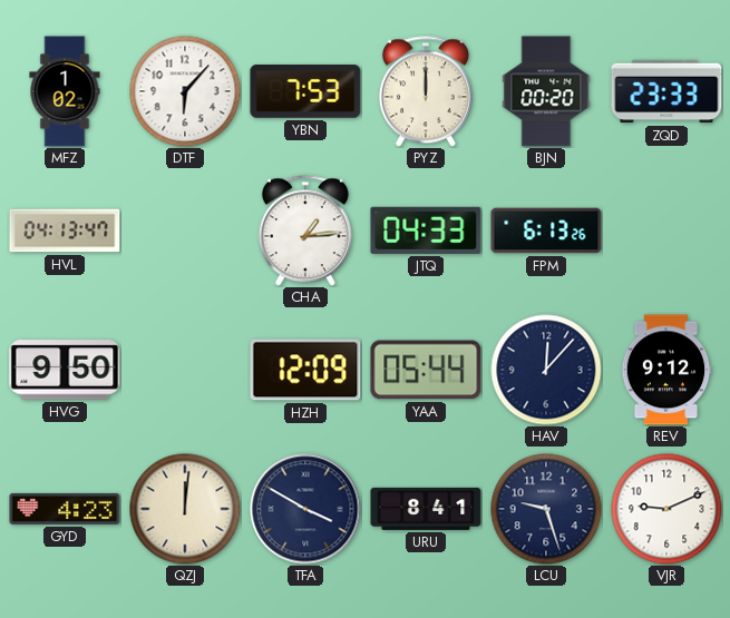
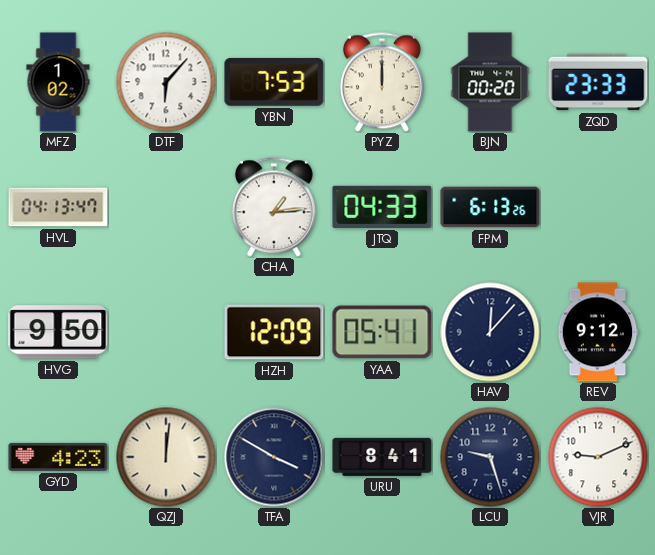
YAA: 05:44 -> 05:41 (382, 332)
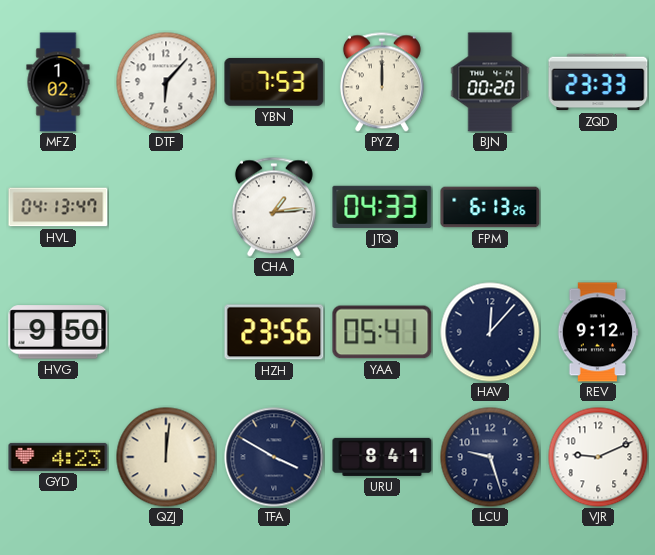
HZH: 12:09 -> 23:56 (274, 332)
